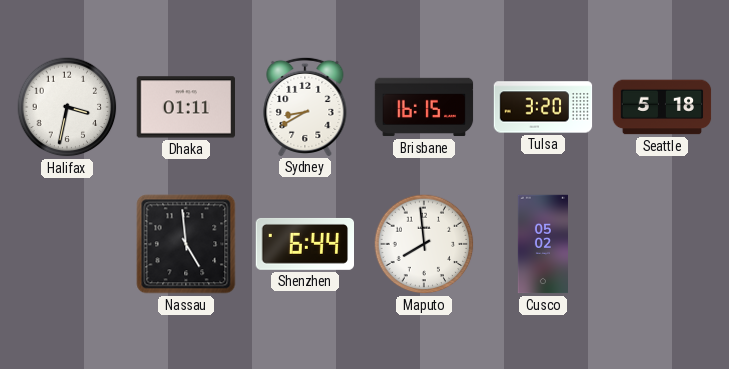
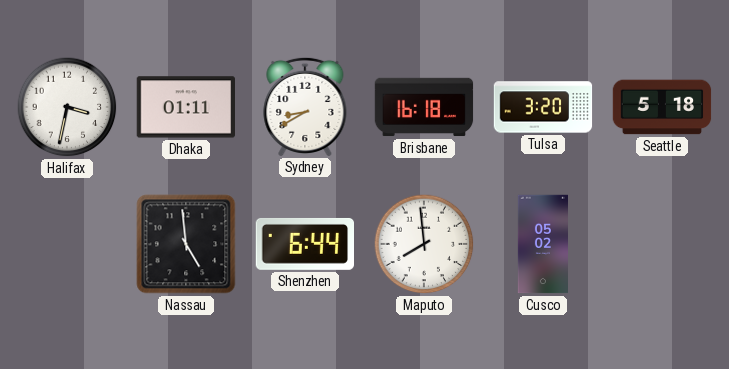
Brisbane: 16:15 -> 16:18 (424, 107)
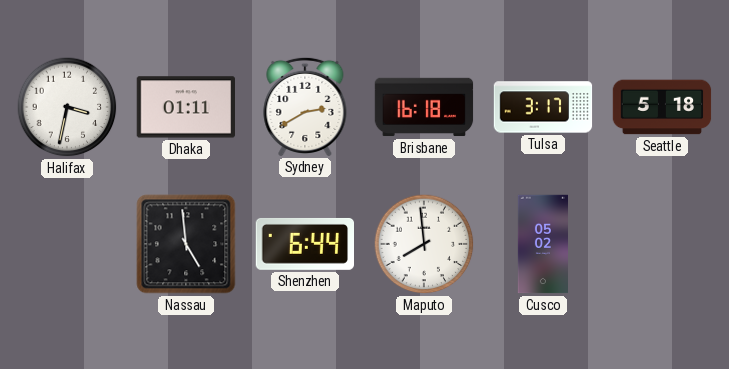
Sydney: 8:40 -> 2:40 (305, 106)
Tulsa: 3:20 -> 3:17 (543, 107)
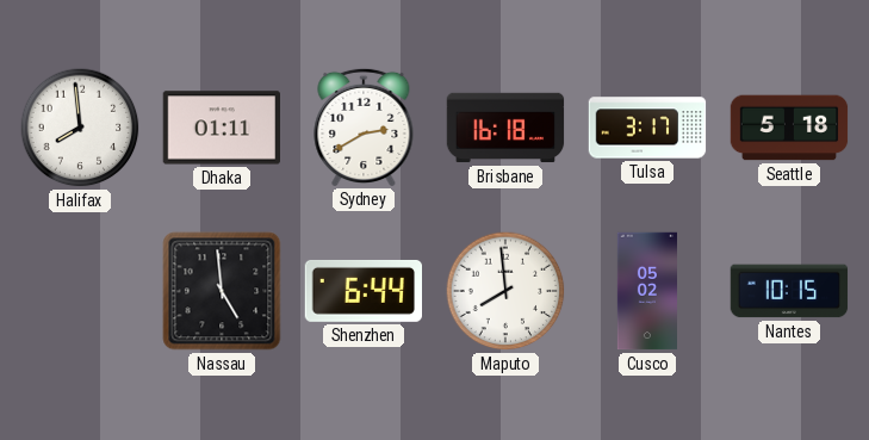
Halifax: 3:32 -> 7:59 (80, 128)
Nantes: none -> 10:15 (789, 291)
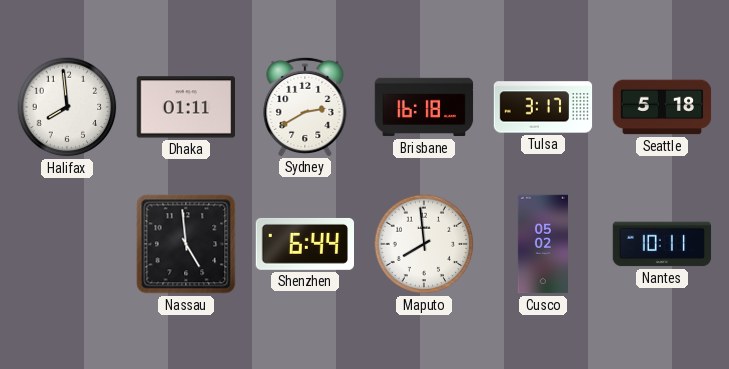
Nantes: 10:15 -> 10:11 (662, 244)
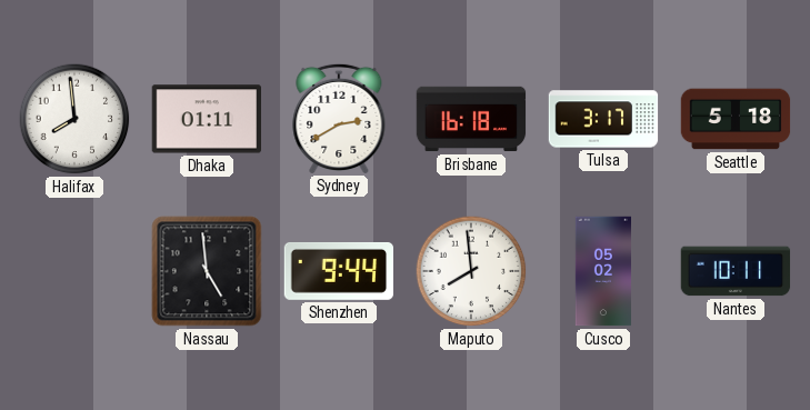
Shenzhen: 6:44 -> 9:44 (339, 271)
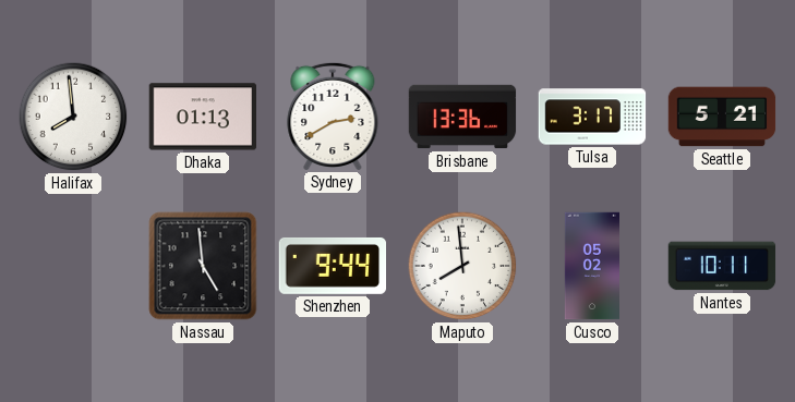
Dhaka: 01:11 -> 01:13 (202, 117)
Brisbane: 16:18 -> 13:36 (462, 117)
Seattle: 5:18 -> 5:21 (722, 117)
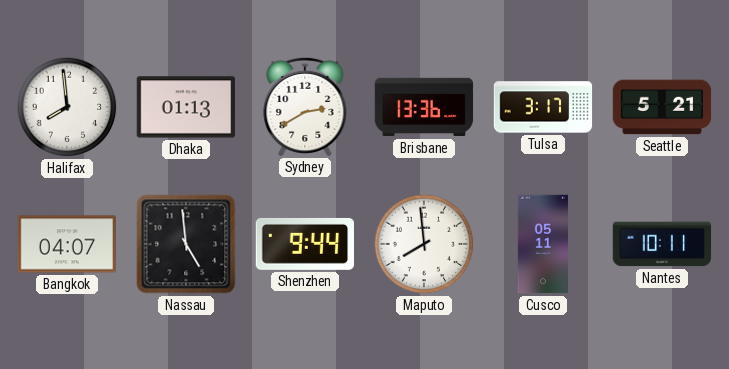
Bangkok: none -> 04:07 (67, 244)
Cusco: 05:02 -> 05:11 (542, 244)
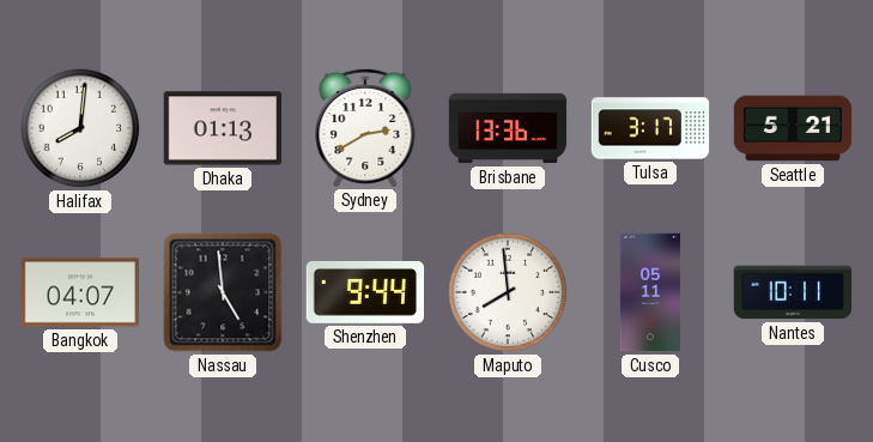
Halifax: 7:59 -> 8:01 (80, 128)
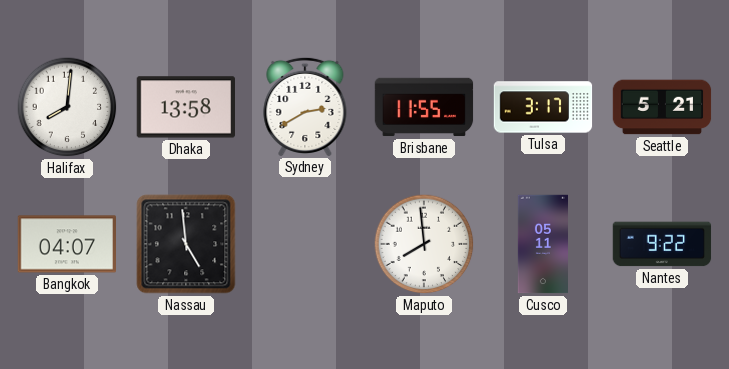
Dhaka: 01:13 -> 13:58 (185, 107)
Brisbane: 13:36 -> 11:55 (424, 107)
Shenzhen: 9:44 -> none (365, 292)
Nantes: 10:11 -> 9:22 (662, 244)
